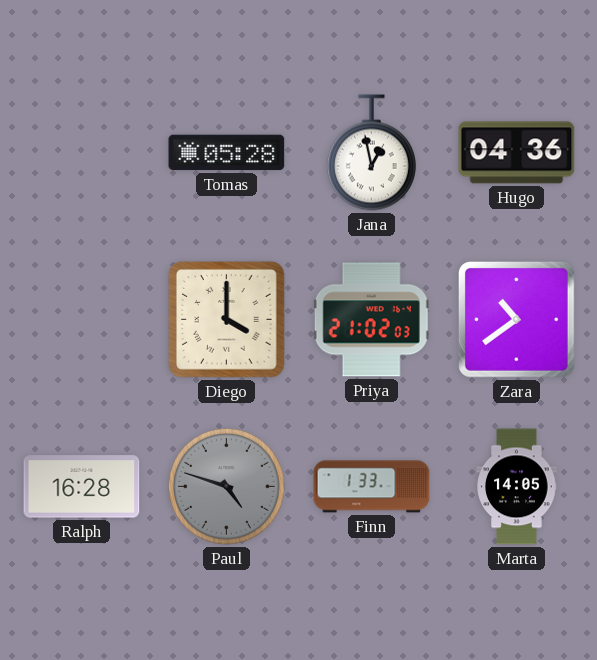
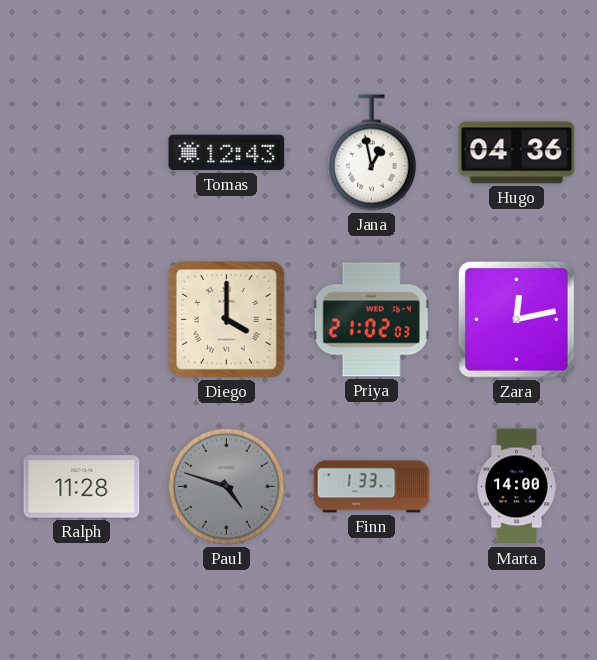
Tomas: 05:28 -> 12:43 (227, 153)
Zara: 10:39 -> 12:13 (516, 319)
Ralph: 16:28 -> 11:28 (82, 487)
Marta: 14:05 -> 14:00 (517, 487)
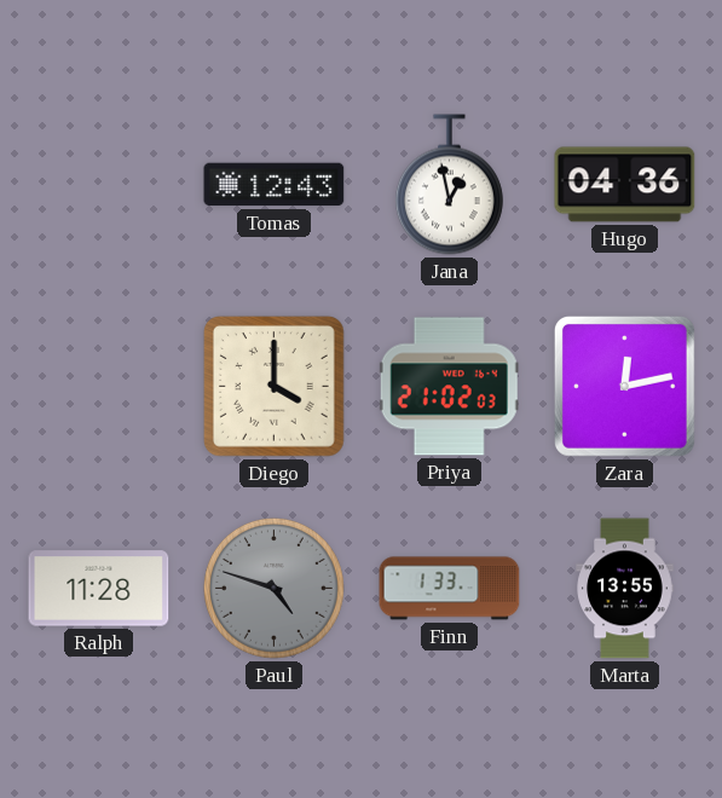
Marta: 14:00 -> 13:55 (625, 589)
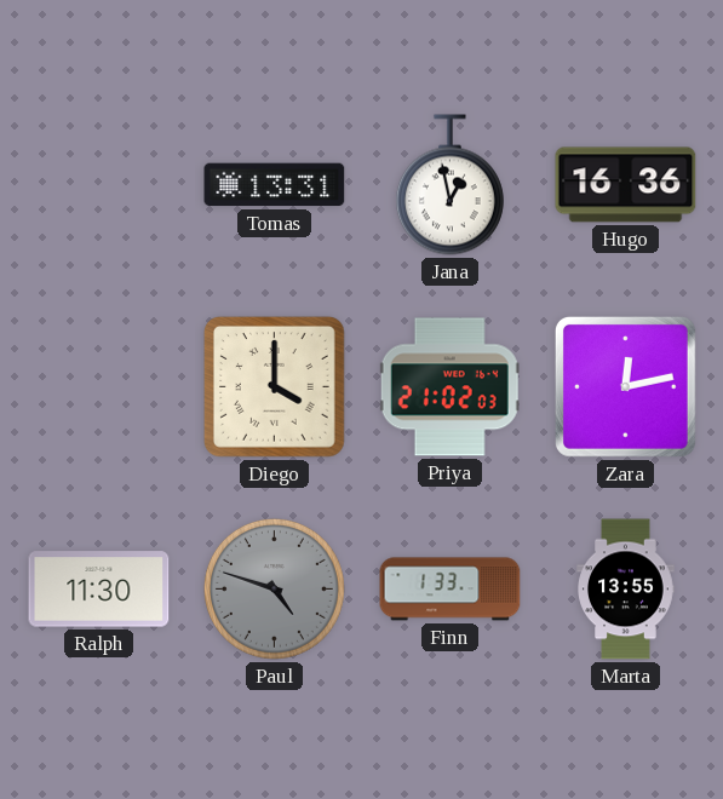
Tomas: 12:43 -> 13:31 (275, 185)
Hugo: 04:36 -> 16:36 (626, 185)
Ralph: 11:28 -> 11:30 (99, 590)
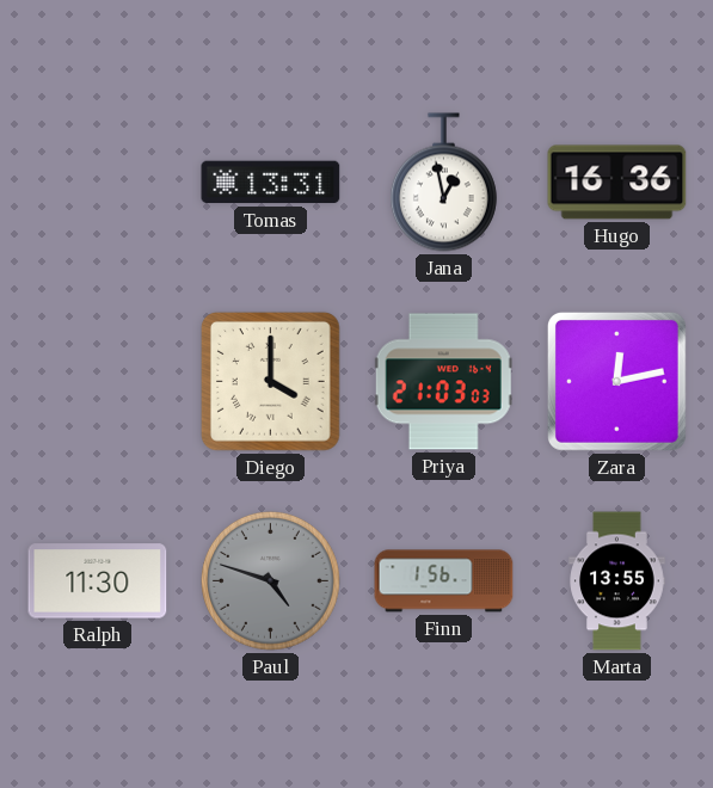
Priya: 21:02 -> 21:03 (443, 382)
Finn: 1:33 -> 1:56 (444, 581)
